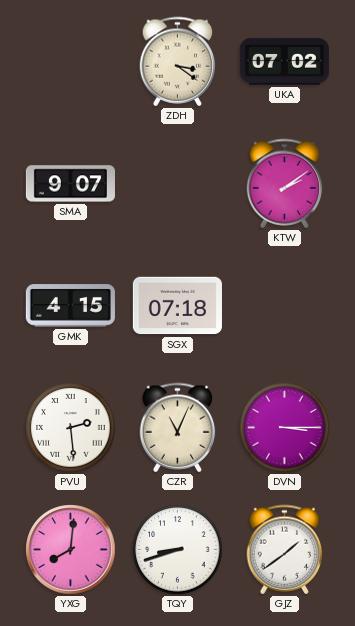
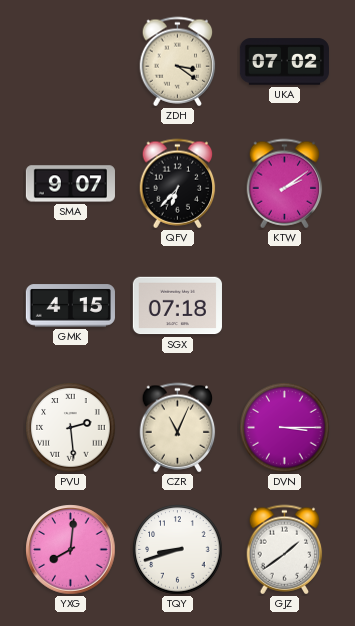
QFV: none -> 6:37 (178, 184)
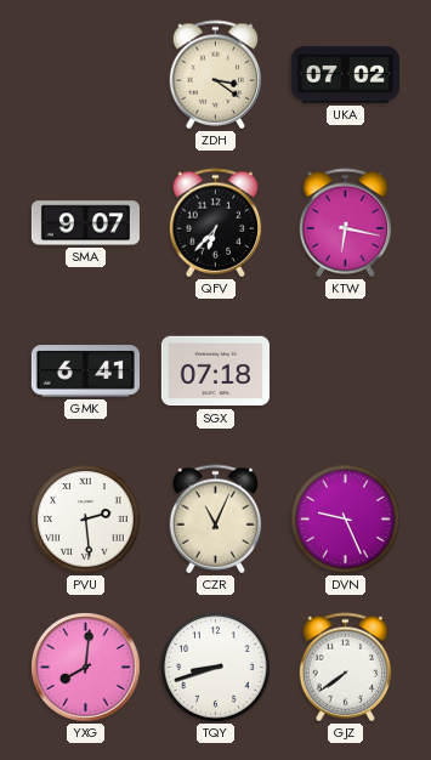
KTW: 2:09 -> 6:17 (346, 223)
GMK: 4:15 -> 6:41 (85, 372)
DVN: 3:15 -> 9:26 (346, 520)
GJZ: 1:39 -> 7:39 (346, 668)
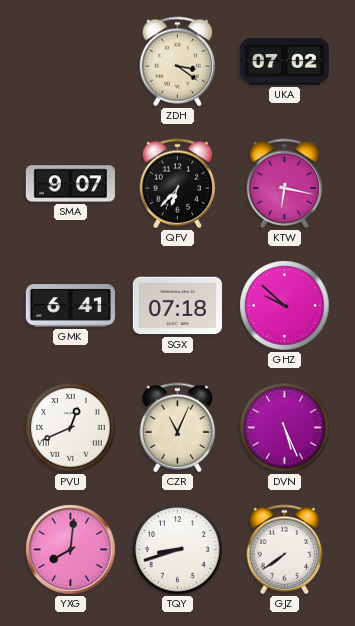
GHZ: none -> 9:52 (285, 306)
PVU: 2:29 -> 12:41 (71, 428)
DVN: 9:26 -> 5:26 (285, 428)
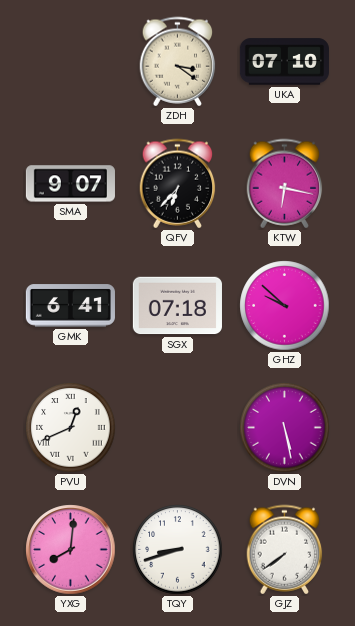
UKA: 07:02 -> 07:10 (284, 62)
CZR: 11:04 -> none (178, 428)
DVN: 5:26 -> 5:28 (285, 428)
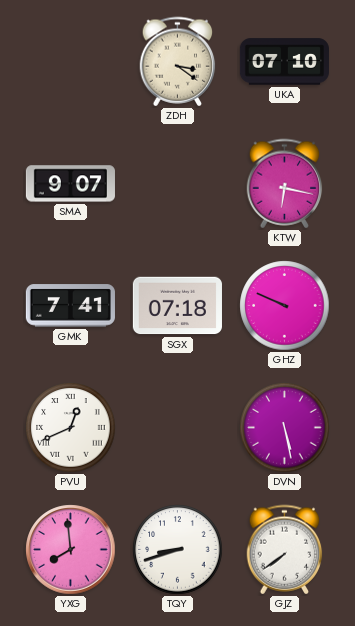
QFV: 6:37 -> none (178, 184)
GMK: 6:41 -> 7:41 (70, 306)
GHZ: 9:52 -> 9:49 (285, 306)
YXG: 8:01 -> 7:59 (71, 550)
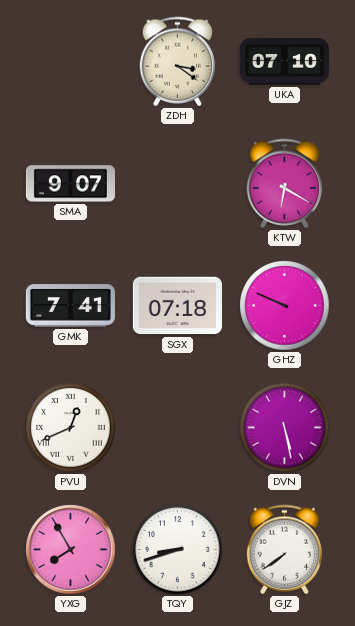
KTW: 6:17 -> 6:20 (285, 184)
YXG: 7:59 -> 7:55 (71, 550)
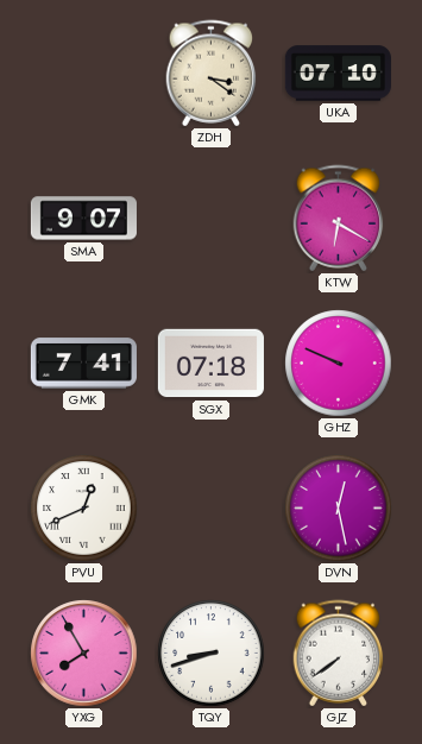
DVN: 5:28 -> 12:28 (339, 509)
